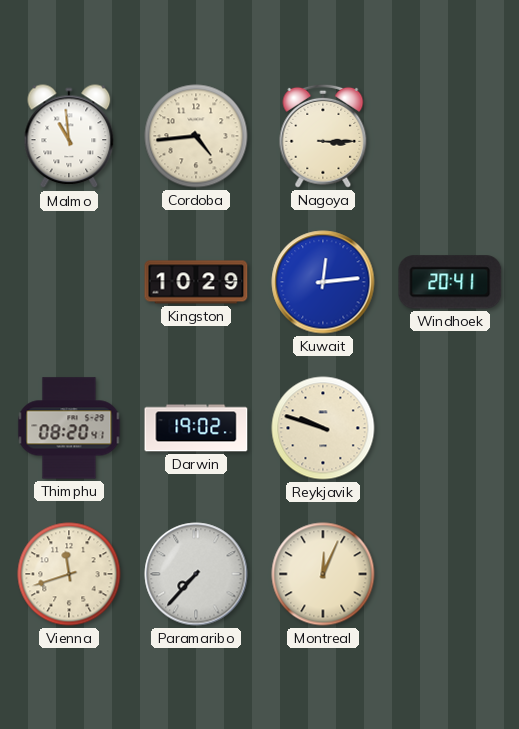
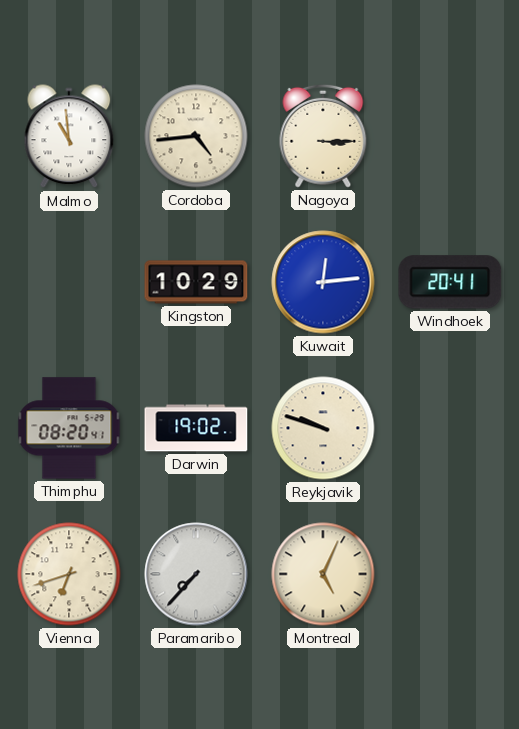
Vienna: 11:42 -> 6:42 (69, 574)
Montreal: 12:04 -> 5:04 (323, 574)
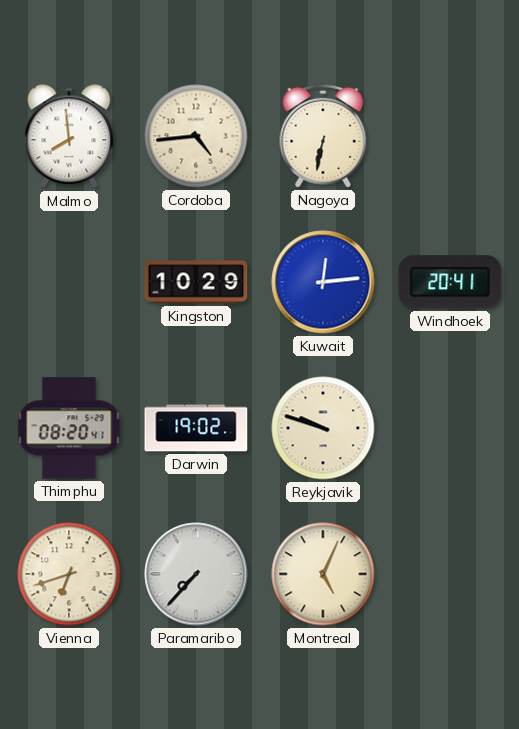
Malmo: 10:59 -> 7:59 (69, 137)
Nagoya: 3:15 -> 6:32 (323, 136)
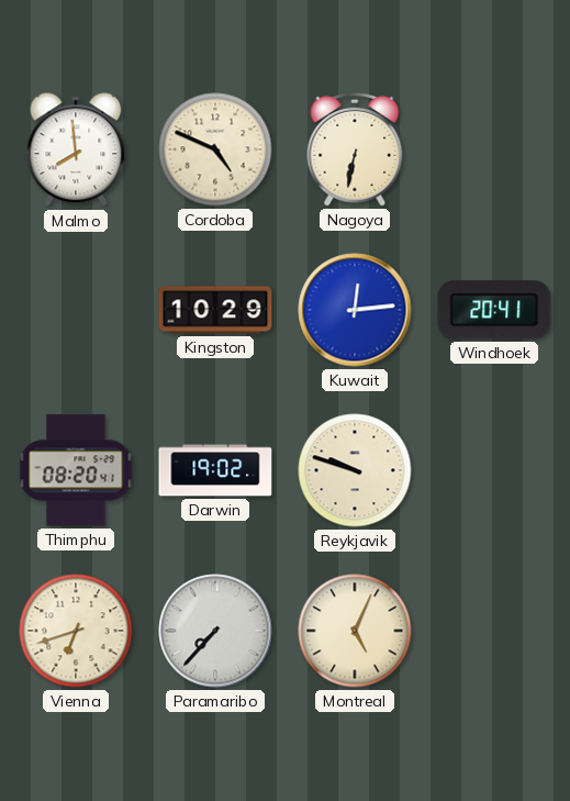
Cordoba: 4:44 -> 4:49 (215, 149)
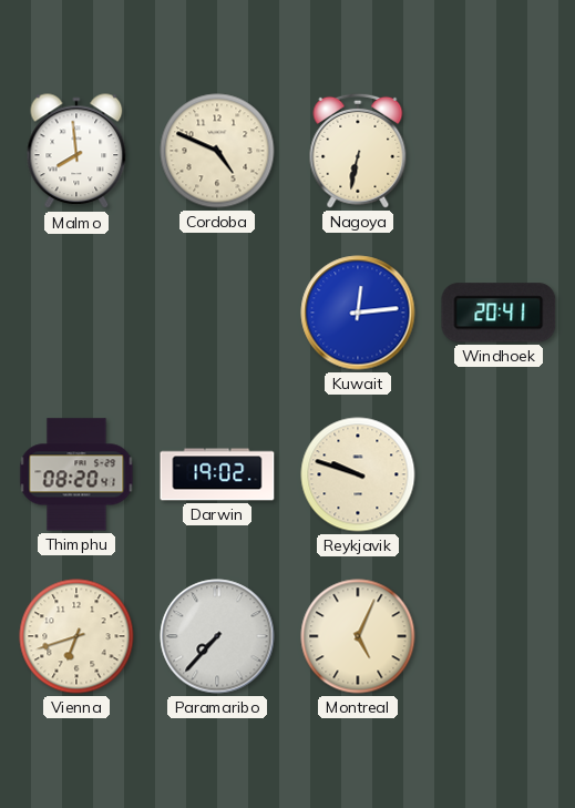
Kingston: 10:29 -> none (215, 310)
